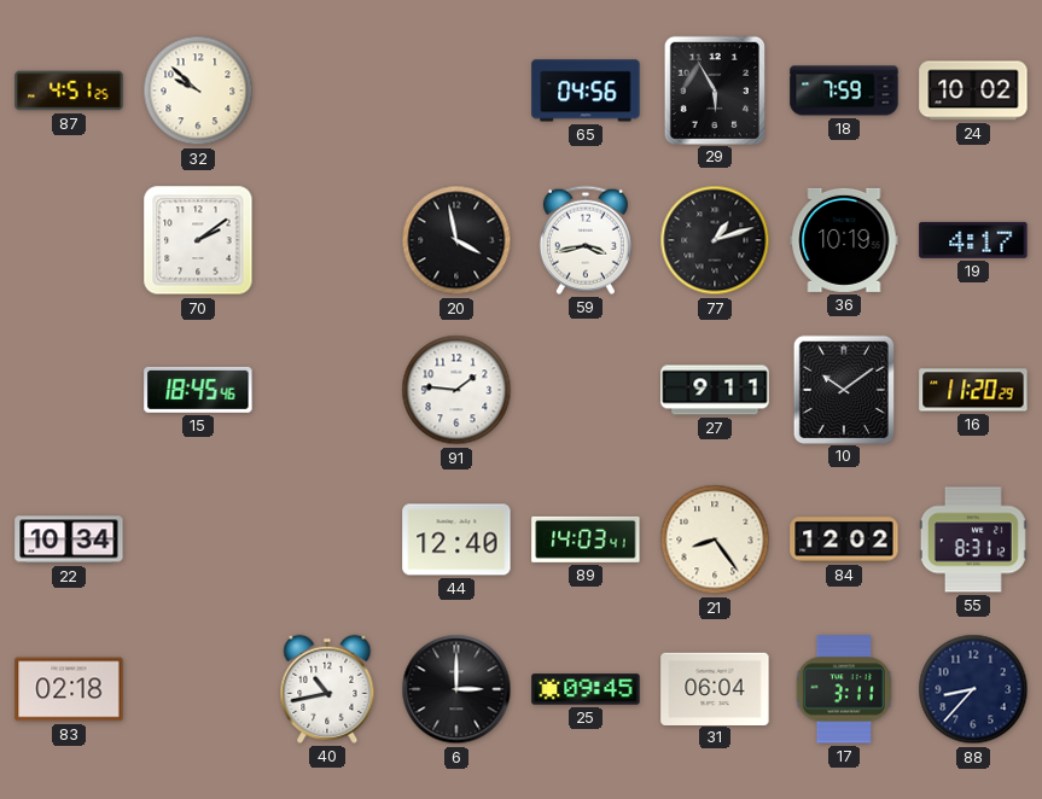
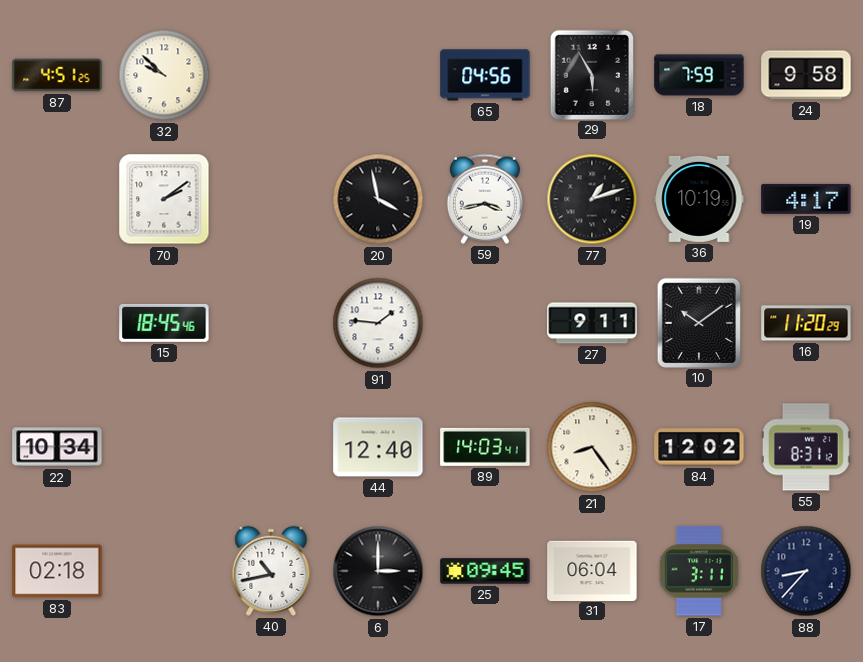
24: 10:02 -> 9:58 (806, 75)
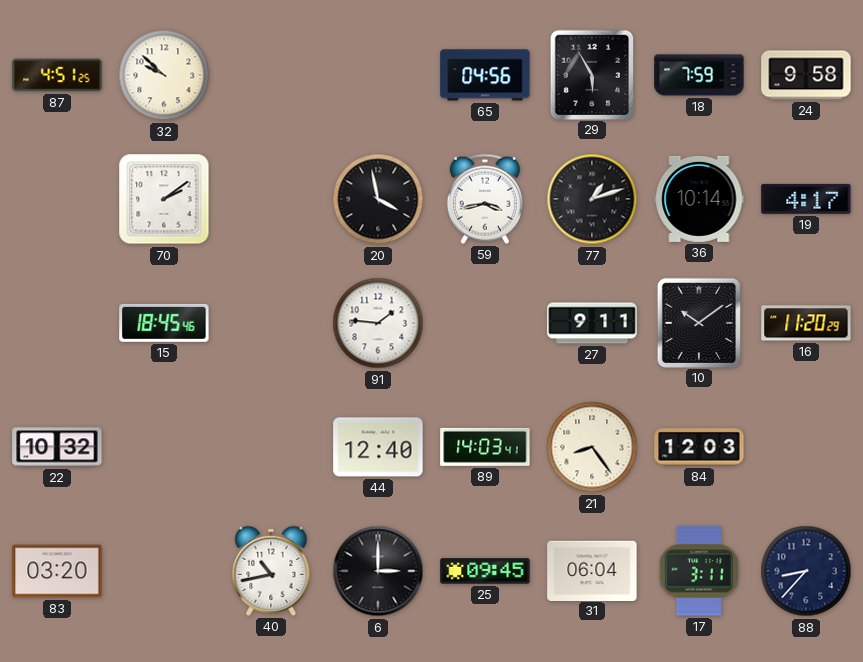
36: 10:19 -> 10:14 (699, 199)
22: 10:34 -> 10:32 (57, 447)
84: 12:02 -> 12:03 (699, 447)
55: 8:31 -> none (806, 447)
83: 02:18 -> 03:20 (57, 571)
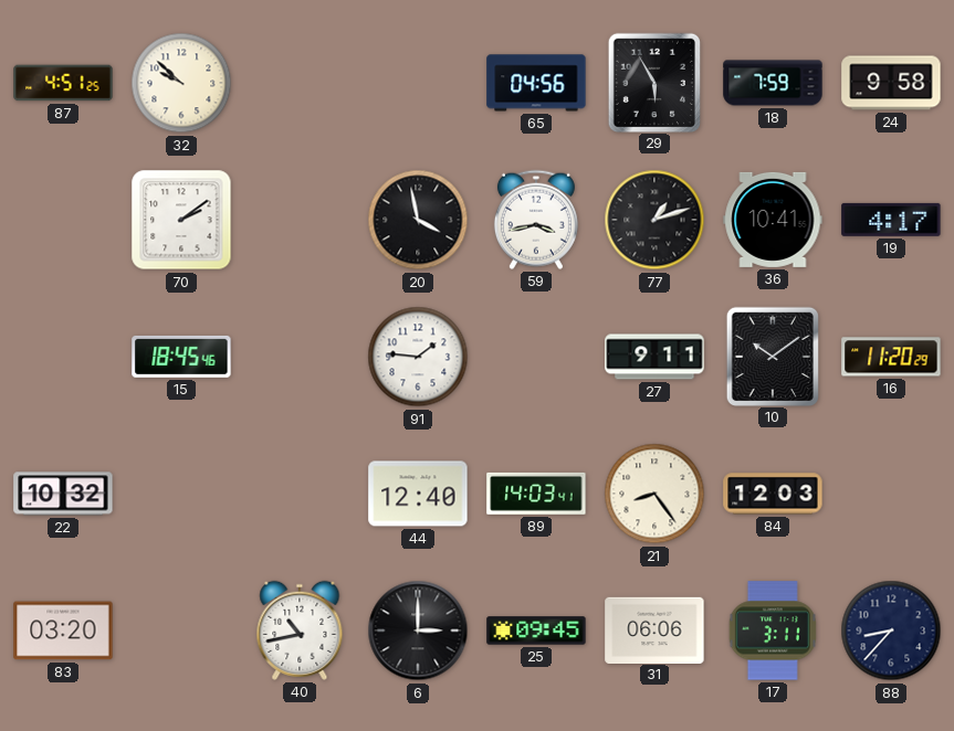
36: 10:14 -> 10:41 (773, 220)
31: 06:04 -> 06:06 (654, 629)
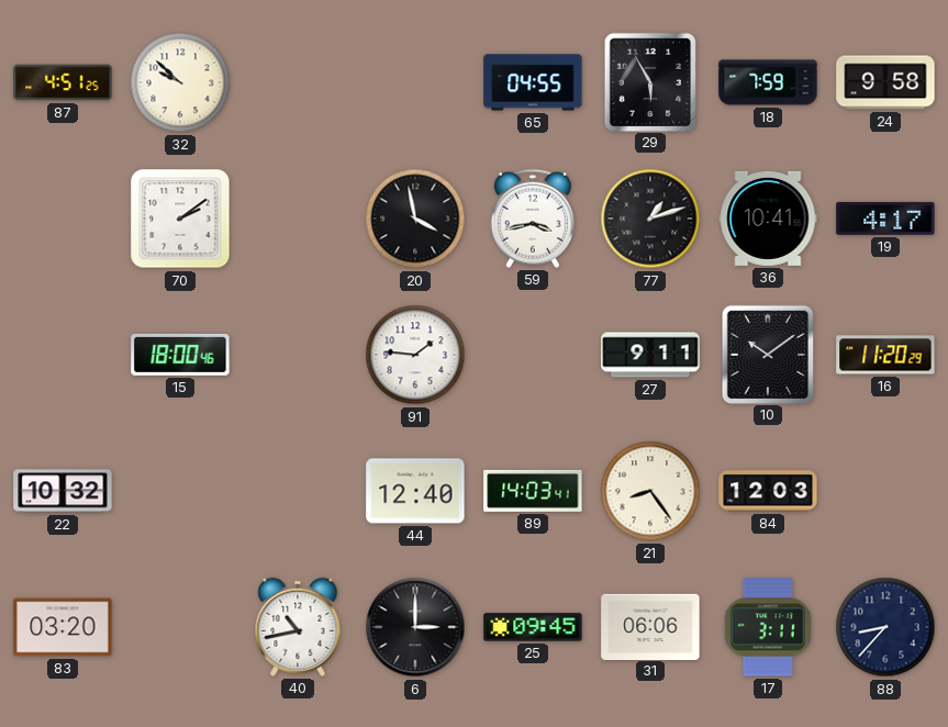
65: 04:56 -> 04:55 (533, 82)
15: 18:45 -> 18:00 (180, 355)
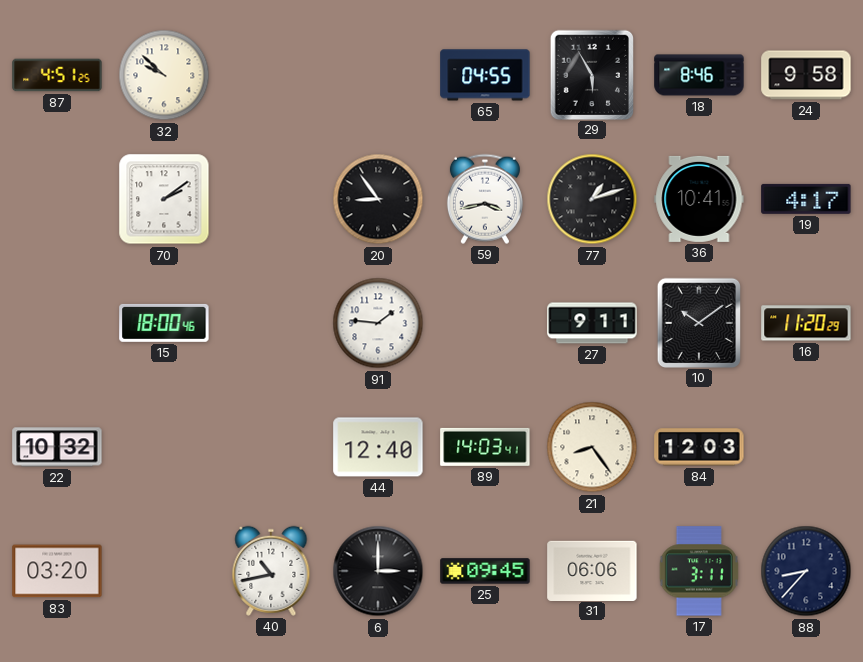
18: 7:59 -> 8:46 (699, 75)
20: 3:58 -> 8:54 (378, 199)
